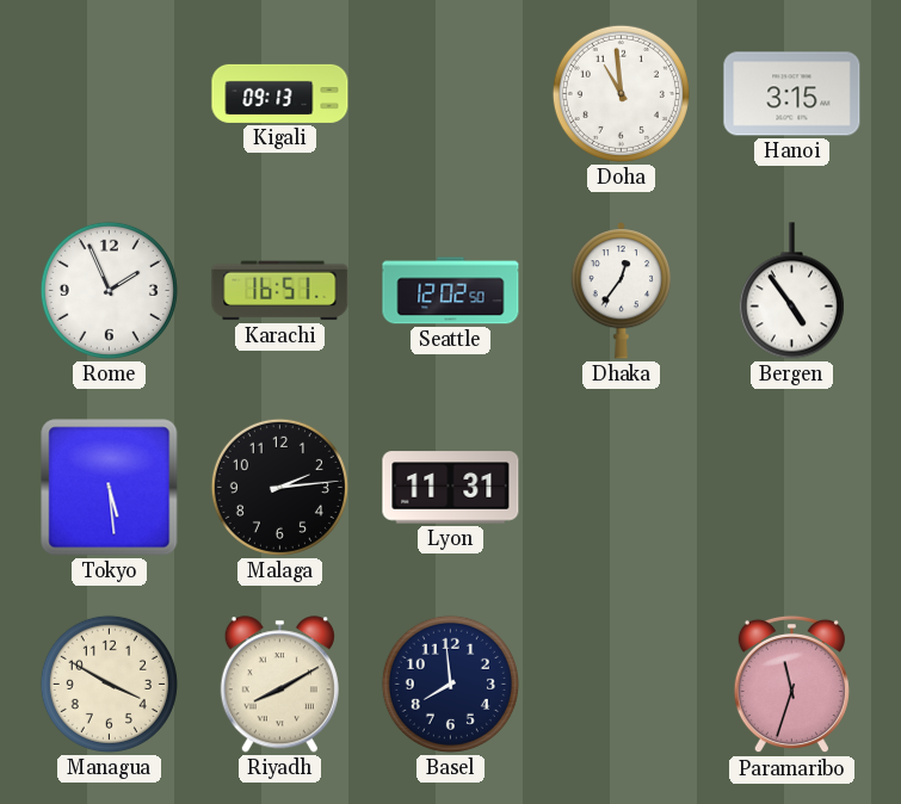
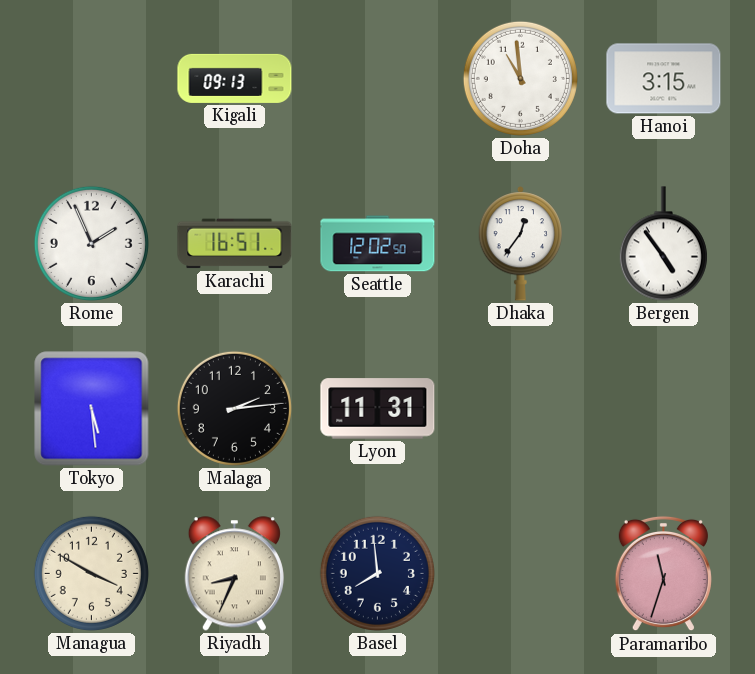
Riyadh: 8:10 -> 8:34 (234, 574)
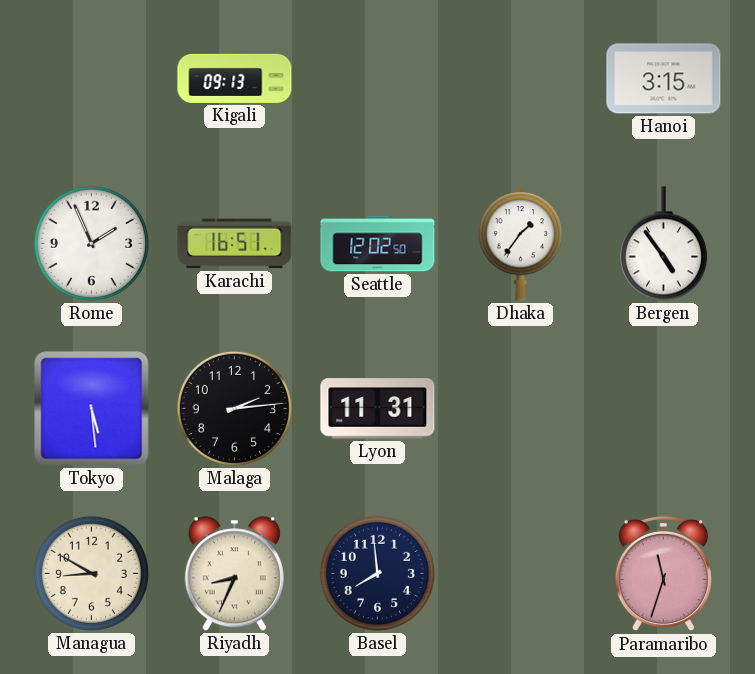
Doha: 10:59 -> none (520, 78)
Dhaka: 12:36 -> 1:36 (521, 244)
Managua: 3:50 -> 8:50 (91, 573)
